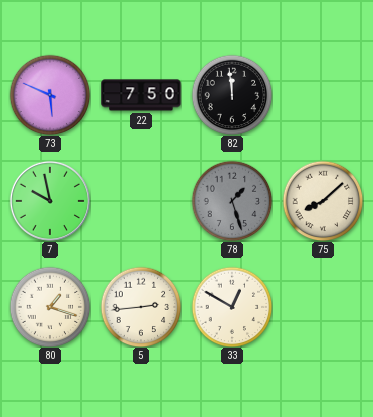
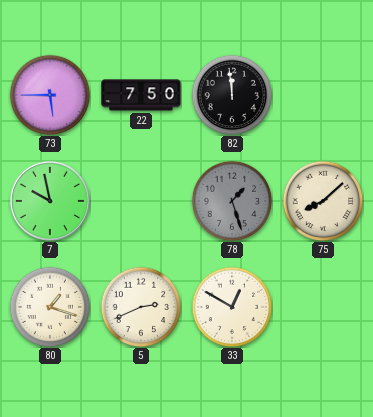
73: 5:49 -> 5:45 (50, 95)
5: 2:44 -> 2:41 (141, 307)
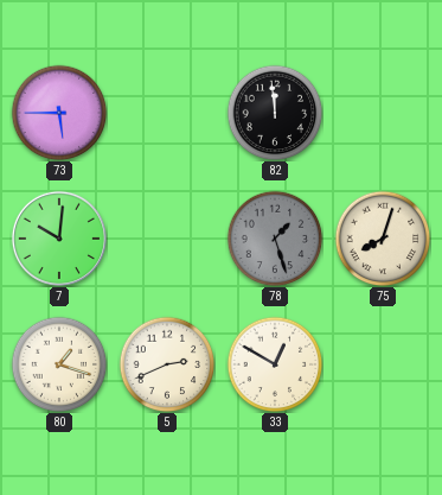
22: 7:50 -> none (141, 95)
7: 9:58 -> 10:01 (59, 239)
75: 8:08 -> 8:03 (383, 239)
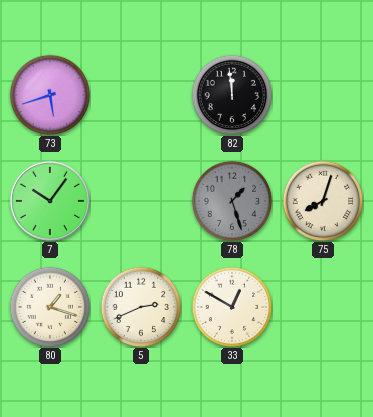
73: 5:45 -> 5:42 (50, 95)
7: 10:01 -> 10:06 (50, 201)
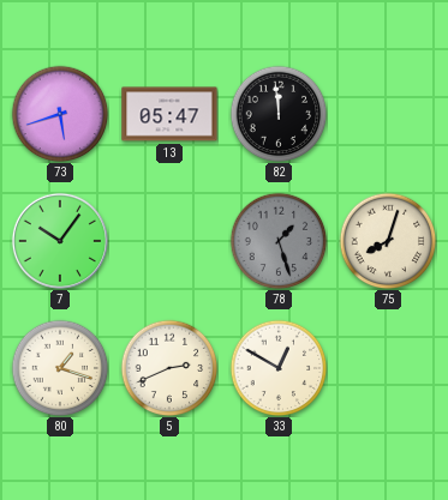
13: none -> 05:47 (169, 114)
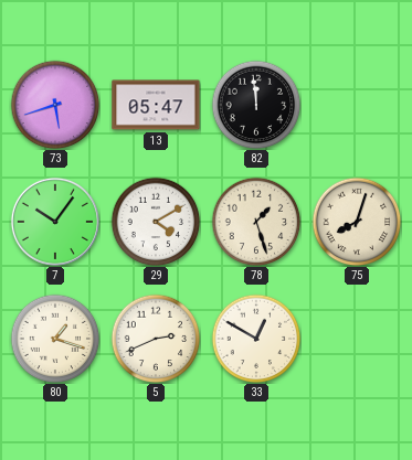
29: none -> 4:10 (156, 222)
78 dial: grey -> cream (256, 222)
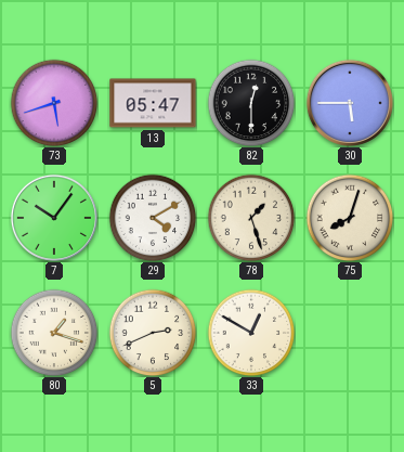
82: 11:59 -> 12:30 (251, 103)
30: none -> 5:45 (350, 103)
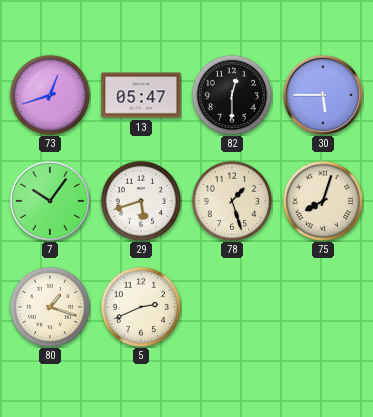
73: 5:42 -> 12:42 (50, 95)
29: 4:10 -> 5:42 (141, 201)
33: 12:50 -> none (251, 333)
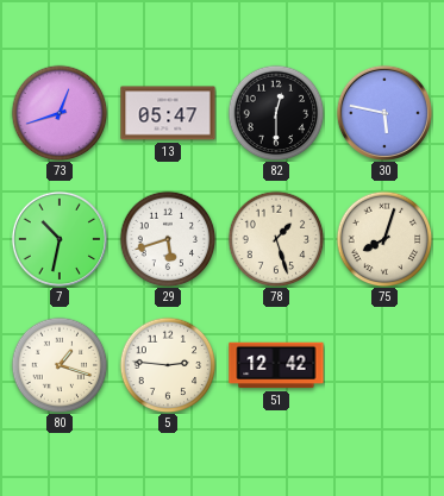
30: 5:45 -> 5:47 (384, 113)
7: 10:06 -> 10:32 (60, 239)
5: 2:41 -> 2:46 (168, 365)
51: none -> 12:42 (276, 365)
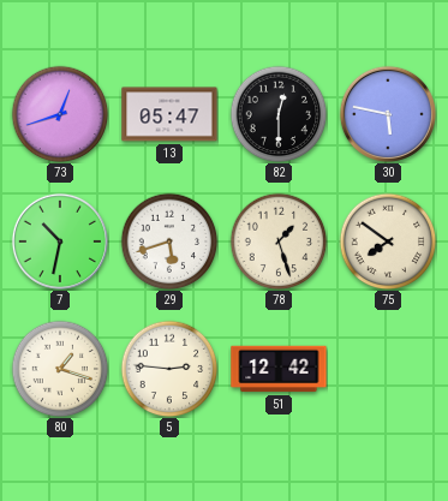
75: 8:03 -> 7:51 (388, 241)
